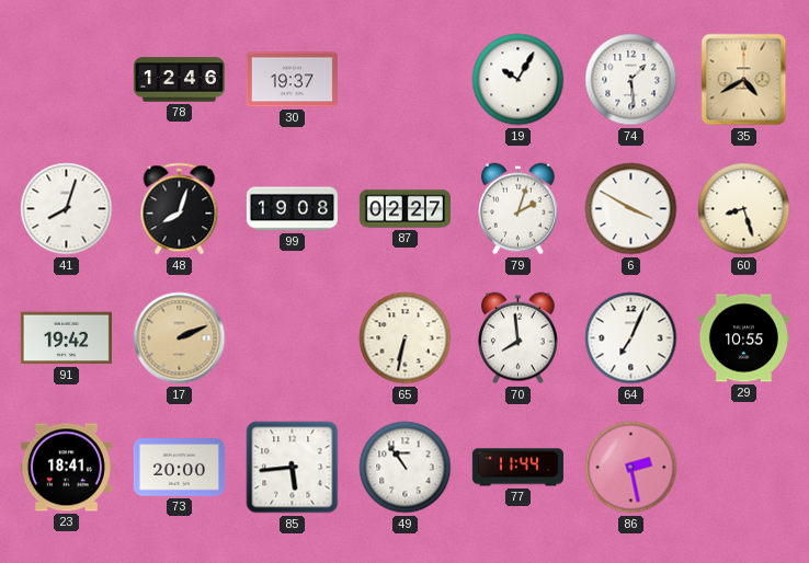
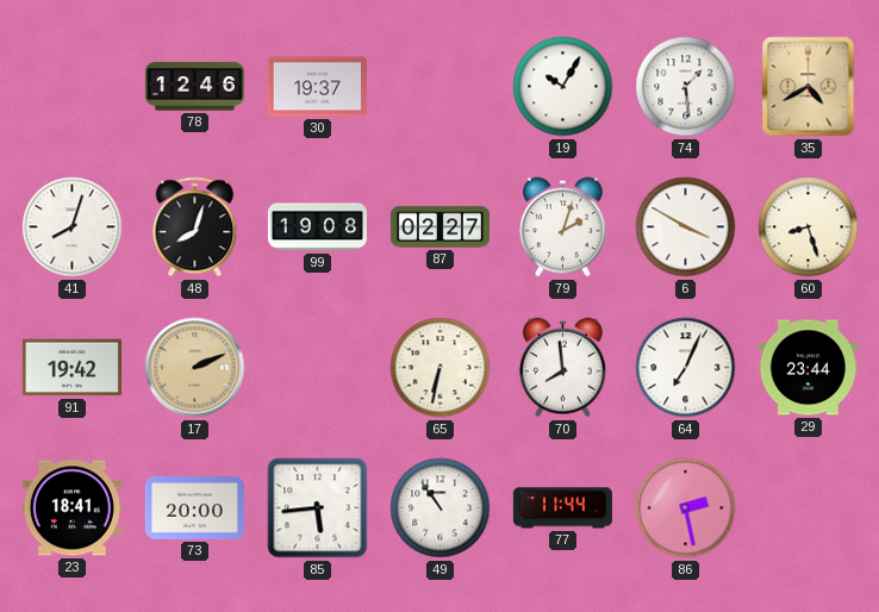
29: 10:55 -> 23:44 (808, 368)
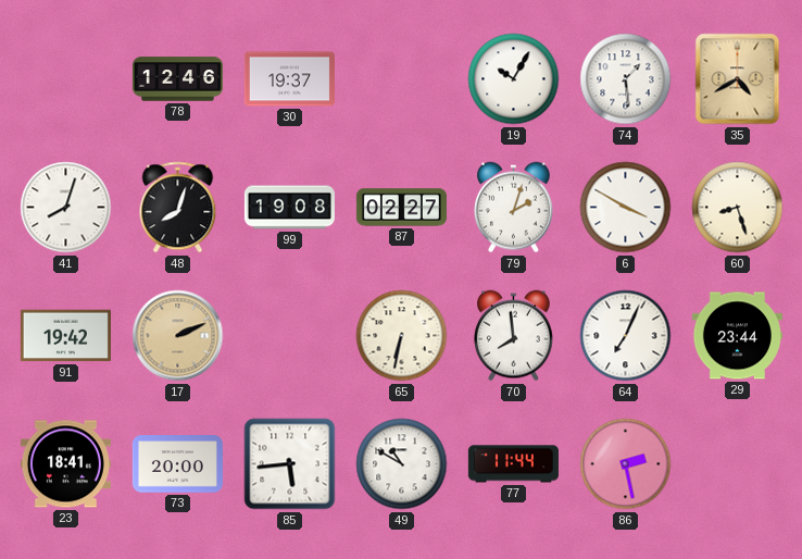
49: 10:54 -> 10:50 (402, 464)
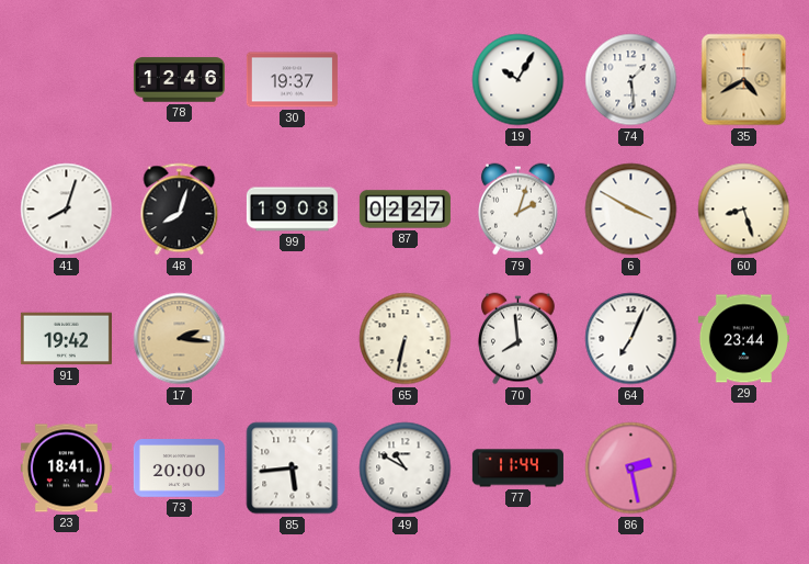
17: 2:11 -> 2:16 (180, 339)
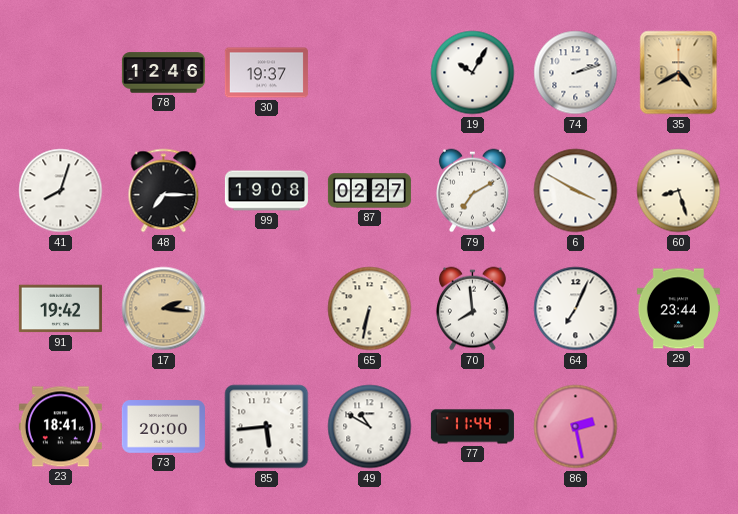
74: 1:29 -> 2:12 (576, 73)
48: 8:03 -> 7:15 (164, 191)
79: 2:03 -> 7:10 (472, 191)
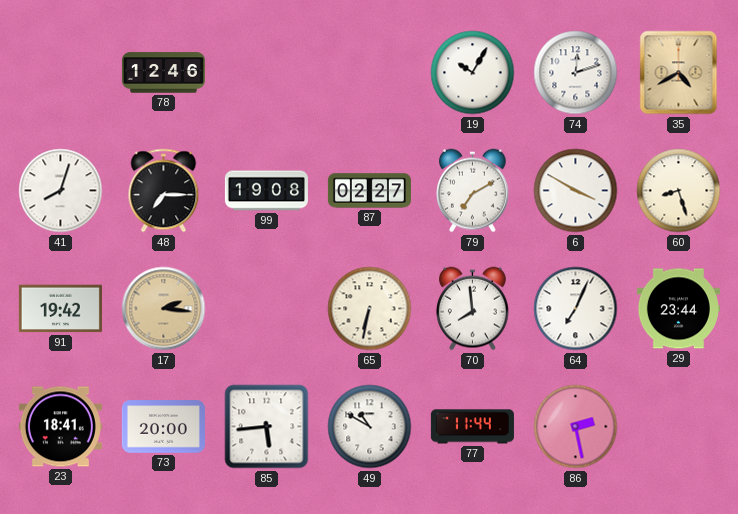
30: 19:37 -> none (266, 73)
74: 2:12 -> 12:12 (576, 73)
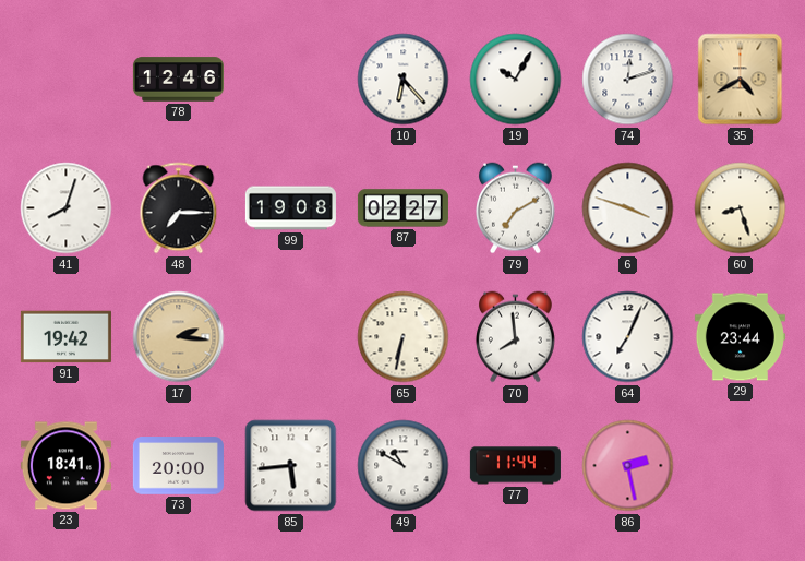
10: none -> 6:23 (404, 80)
6: 3:50 -> 3:48 (628, 208)
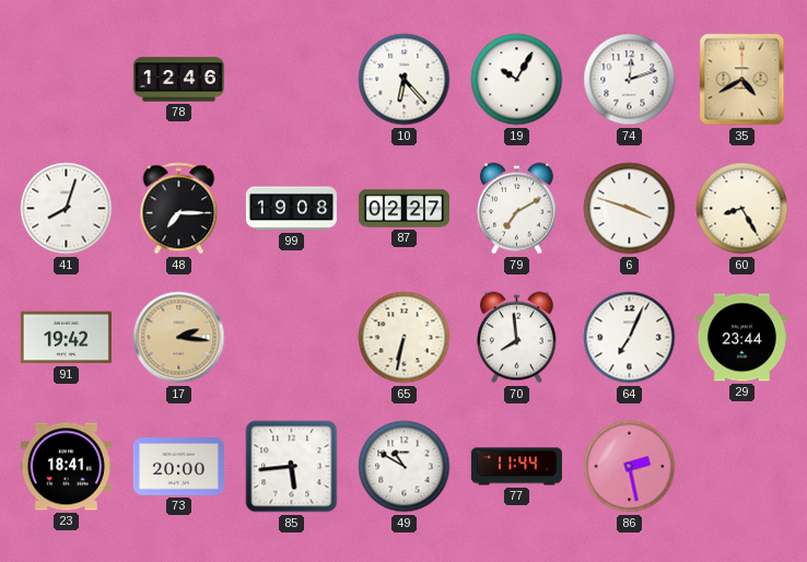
60: 8:27 -> 8:25 (742, 209)
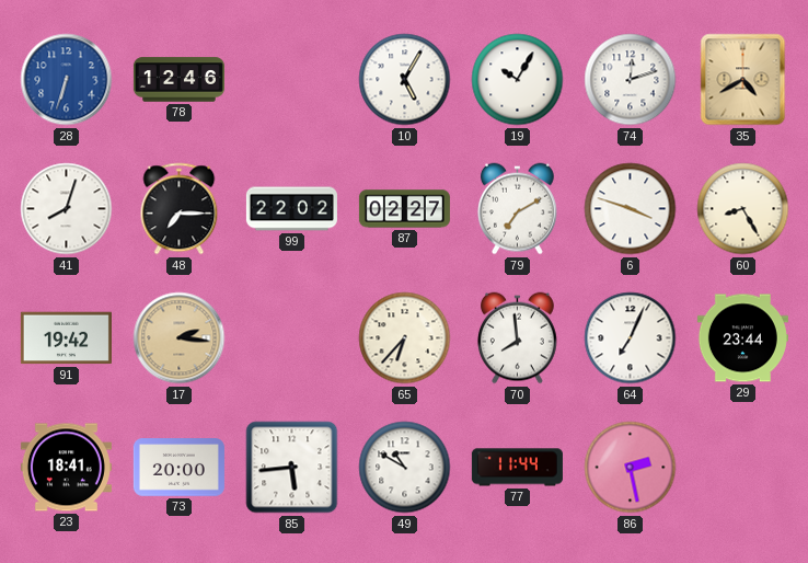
28: none -> 6:33 (67, 80)
10: 6:23 -> 5:05 (405, 80)
99: 19:08 -> 22:02 (291, 209)
65: 6:32 -> 6:37 (405, 338)
